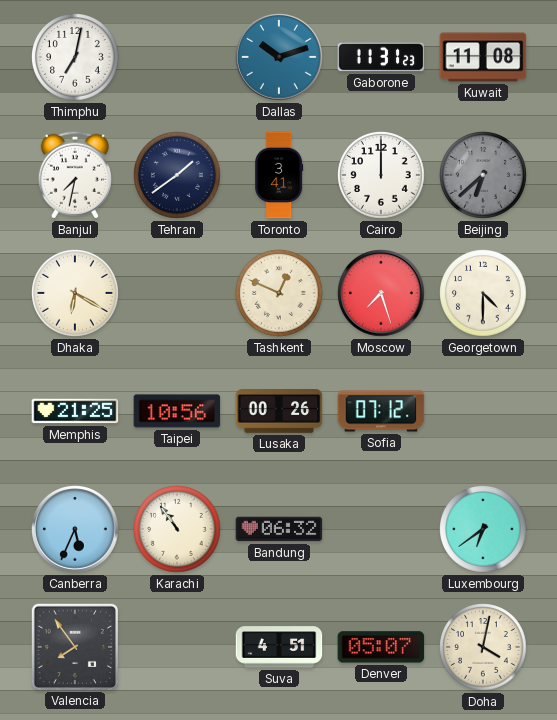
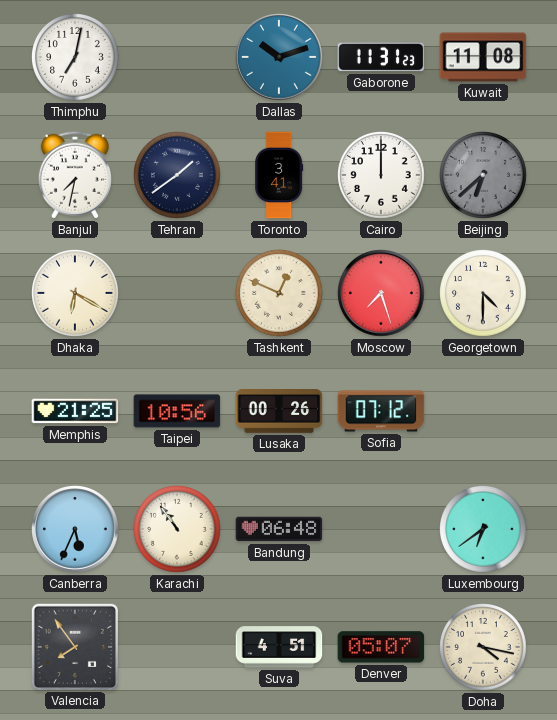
Bandung: 06:32 -> 06:48 (279, 529)
Doha: 4:02 -> 4:17 (484, 648)
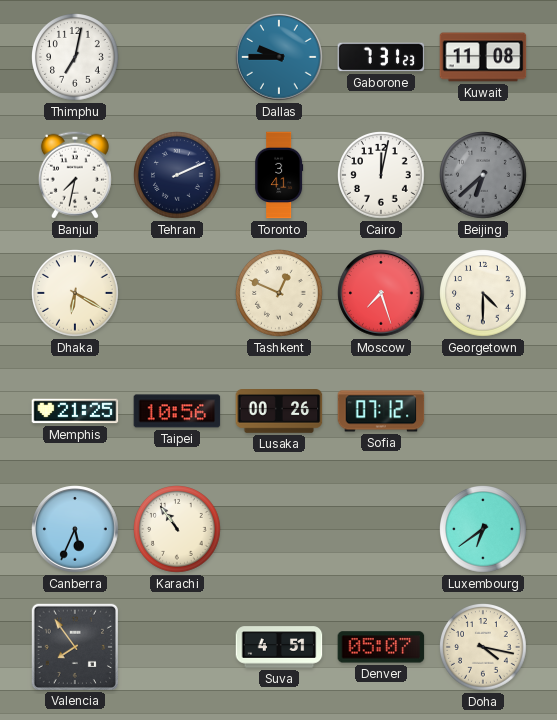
Dallas: 10:12 -> 9:45 (279, 57)
Gaborone: 11:31 -> 7:31 (381, 57)
Tehran: 1:39 -> 2:11 (178, 176)
Cairo: 12:00 -> 12:02 (382, 176)
Bandung: 06:48 -> none (279, 529)
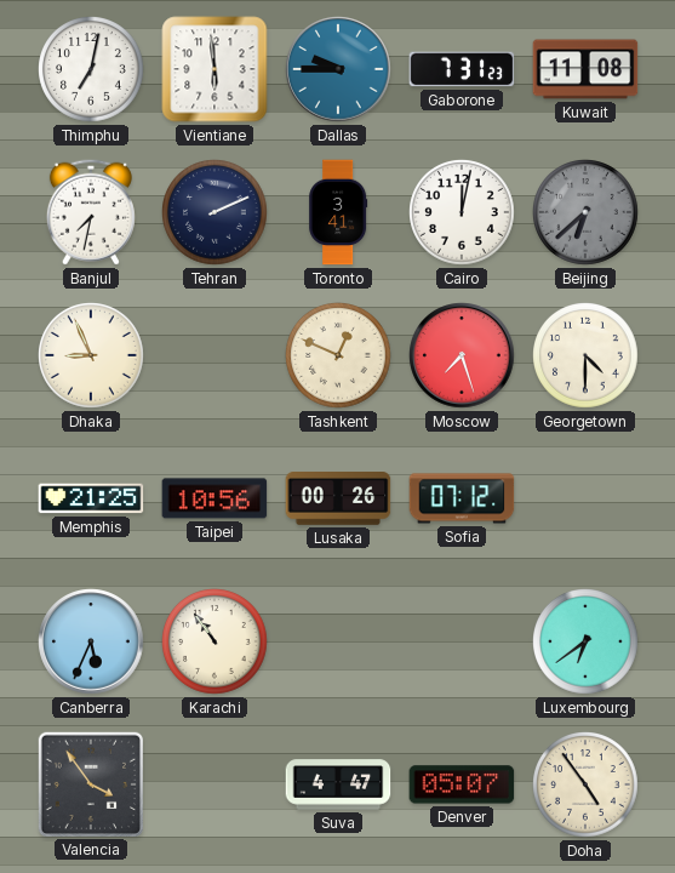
Vientiane: none -> 5:59 (214, 69)
Dhaka: 6:20 -> 8:56 (92, 356)
Valencia: 7:54 -> 3:54 (90, 783)
Suva: 4:51 -> 4:47 (338, 784)
Doha: 4:17 -> 4:54 (587, 786)
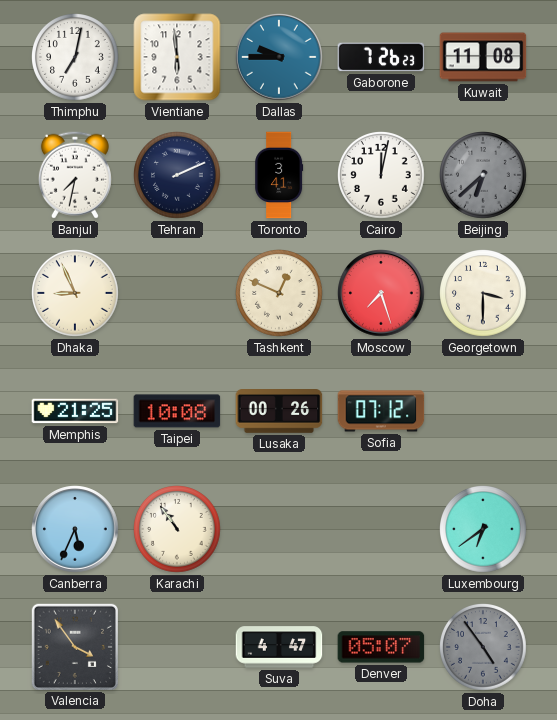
Gaborone: 7:31 -> 7:26 (381, 57)
Georgetown: 4:30 -> 3:30 (484, 294)
Taipei: 10:56 -> 10:08 (177, 411)
Doha dial: cream -> grey (484, 648)
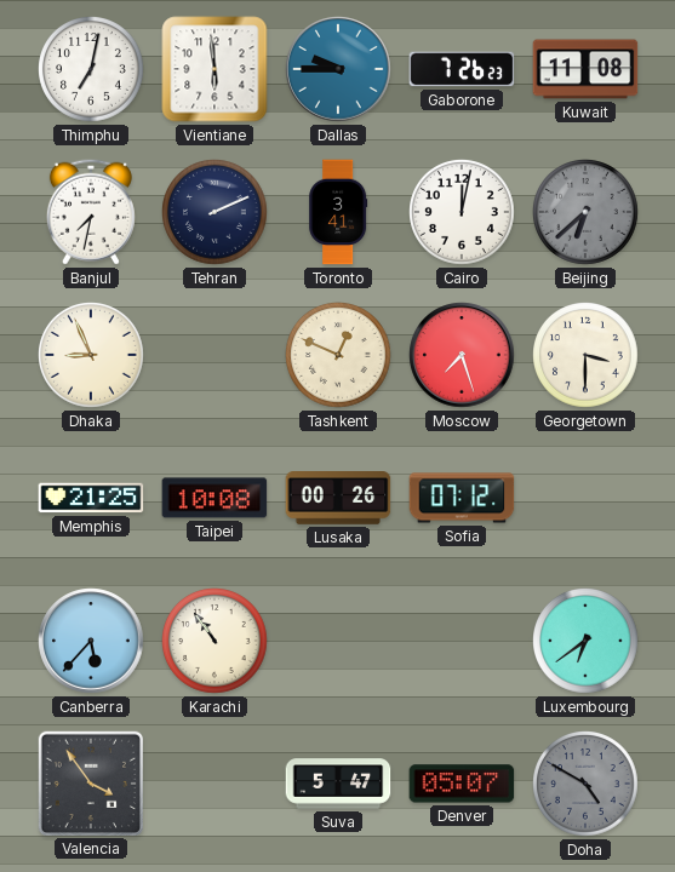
Canberra: 5:34 -> 5:37 (91, 641)
Suva: 4:47 -> 5:47 (338, 784)
Doha: 4:54 -> 4:50 (587, 785)
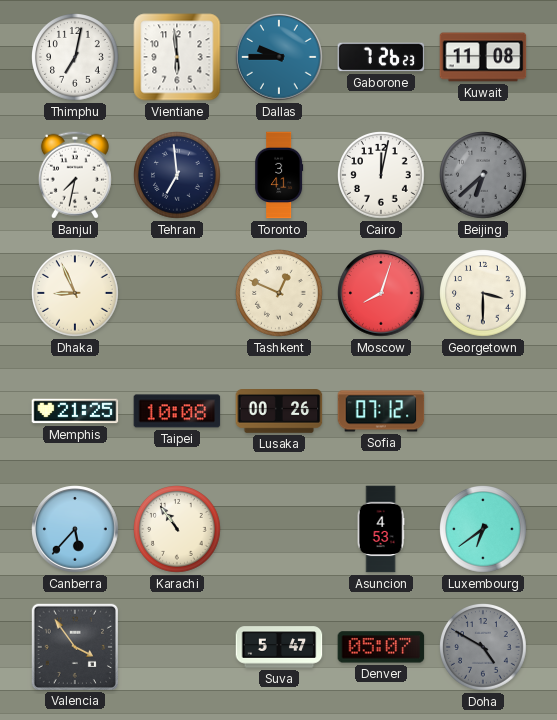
Tehran: 2:11 -> 6:59 (178, 176)
Moscow: 7:27 -> 8:03 (381, 293)
Asuncion: none -> 4:53 (381, 529)
